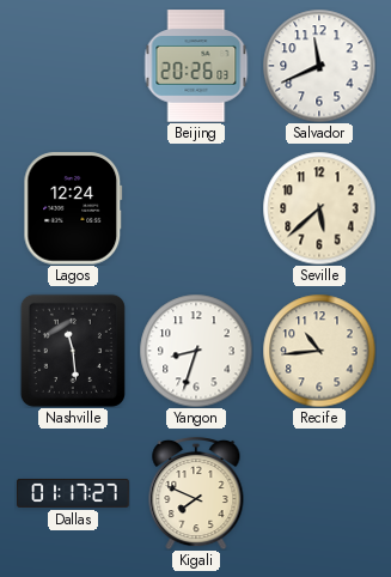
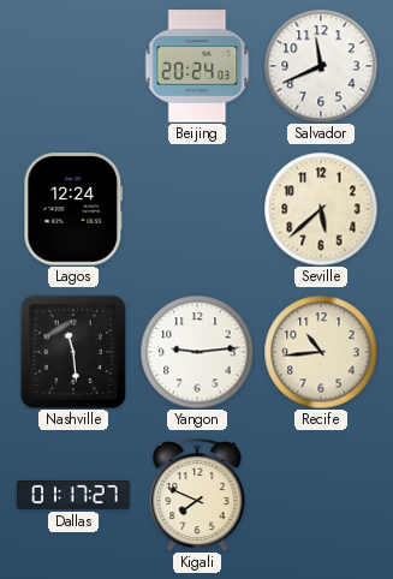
Beijing: 20:26 -> 20:24 (197, 66)
Yangon: 8:33 -> 9:14 (197, 352)
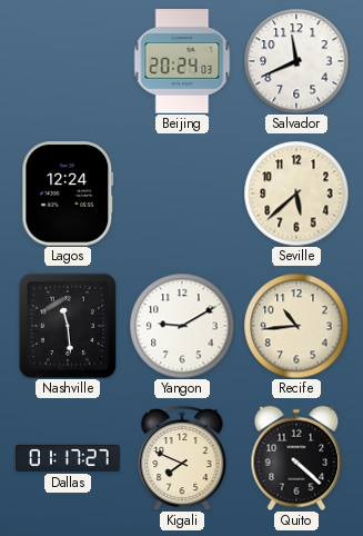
Yangon: 9:14 -> 9:10 (182, 326)
Quito: none -> 4:22 (296, 458)
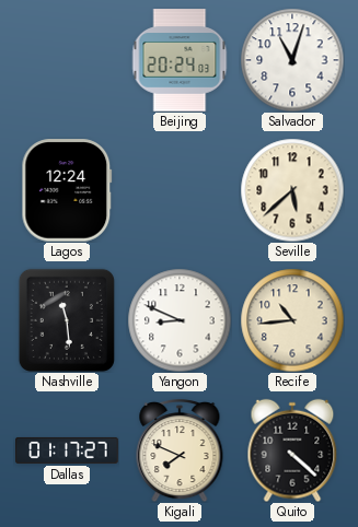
Salvador: 11:41 -> 11:03 (292, 60)
Yangon: 9:10 -> 8:49 (180, 320)
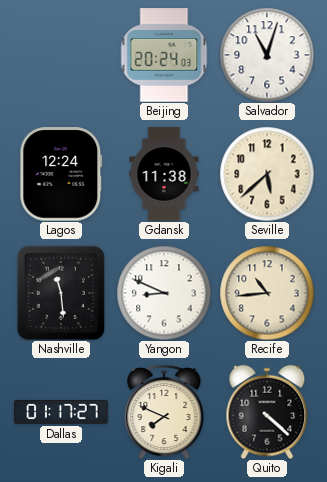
Gdansk: none -> 11:38 (164, 174)
